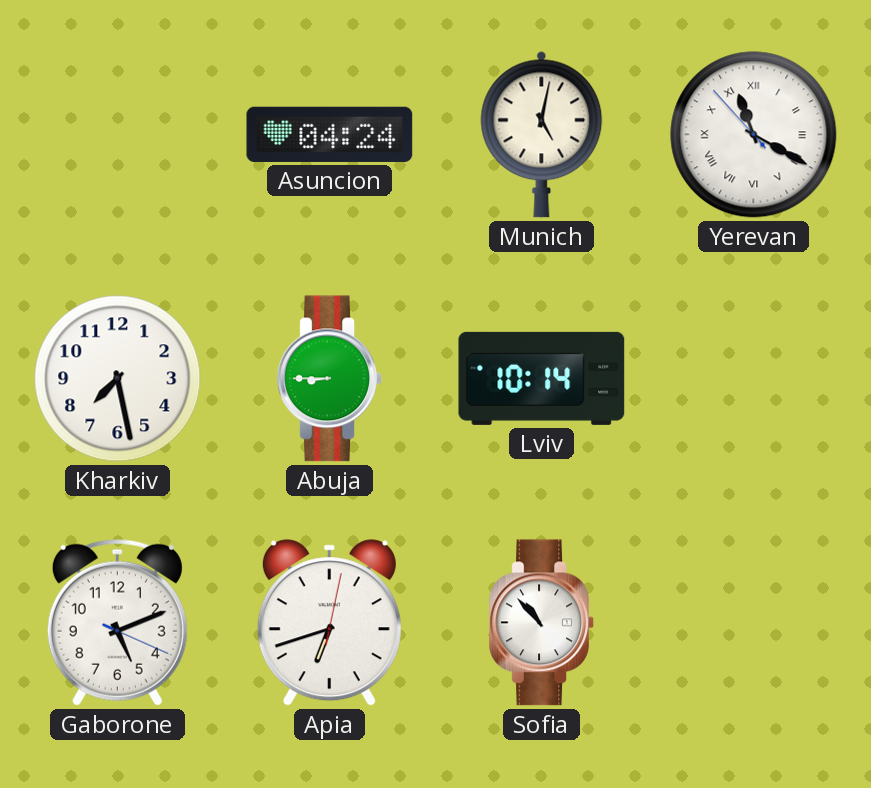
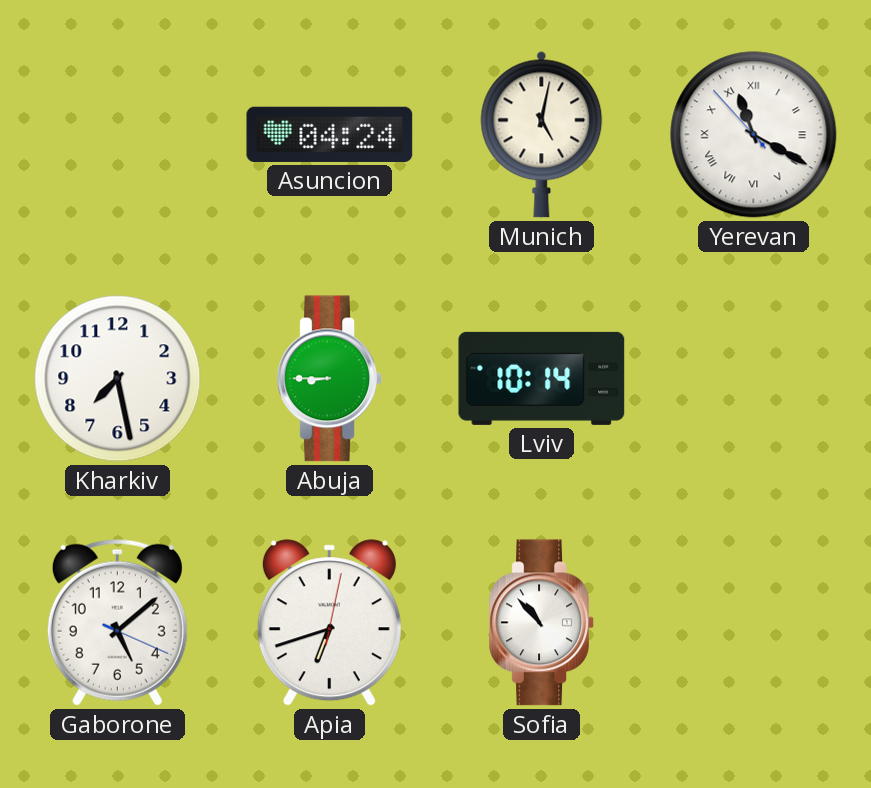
Gaborone: 5:11 -> 5:08 (117, 622)
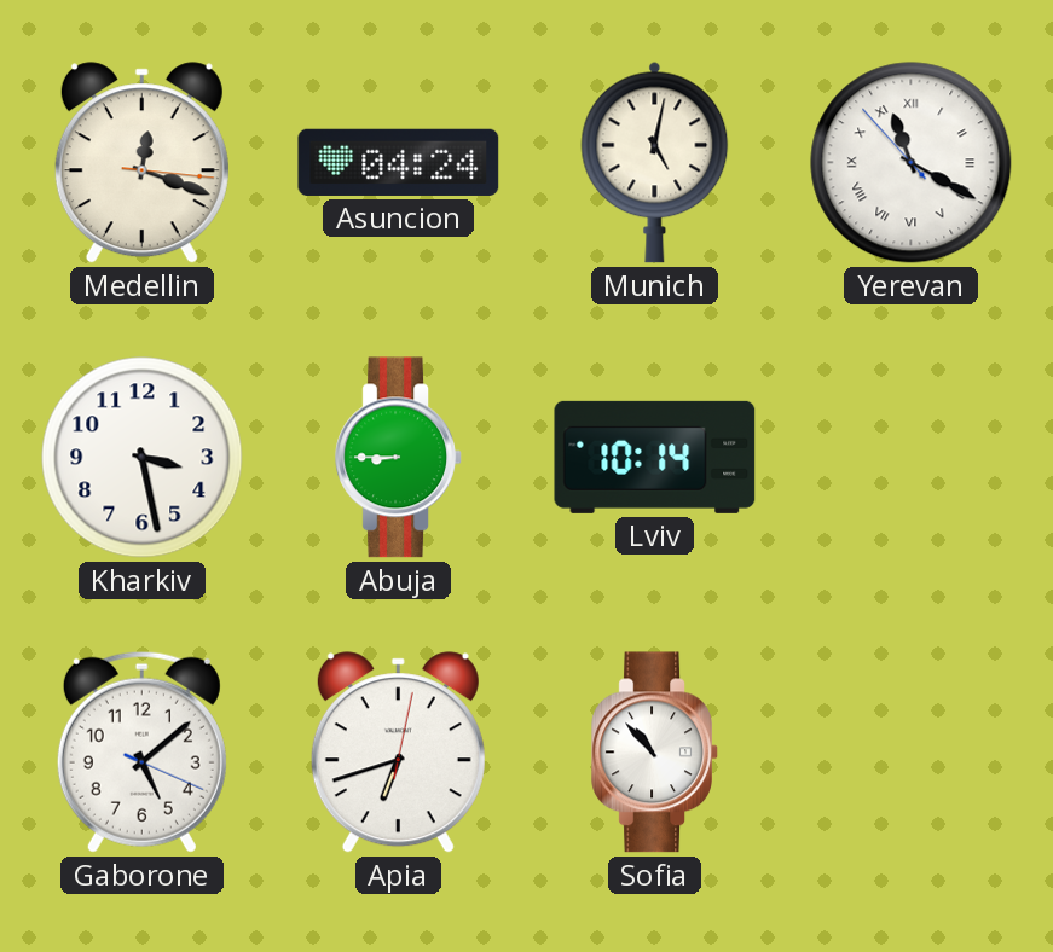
Medellin: none -> 12:18 (141, 163)
Kharkiv: 7:28 -> 3:28 (143, 458)
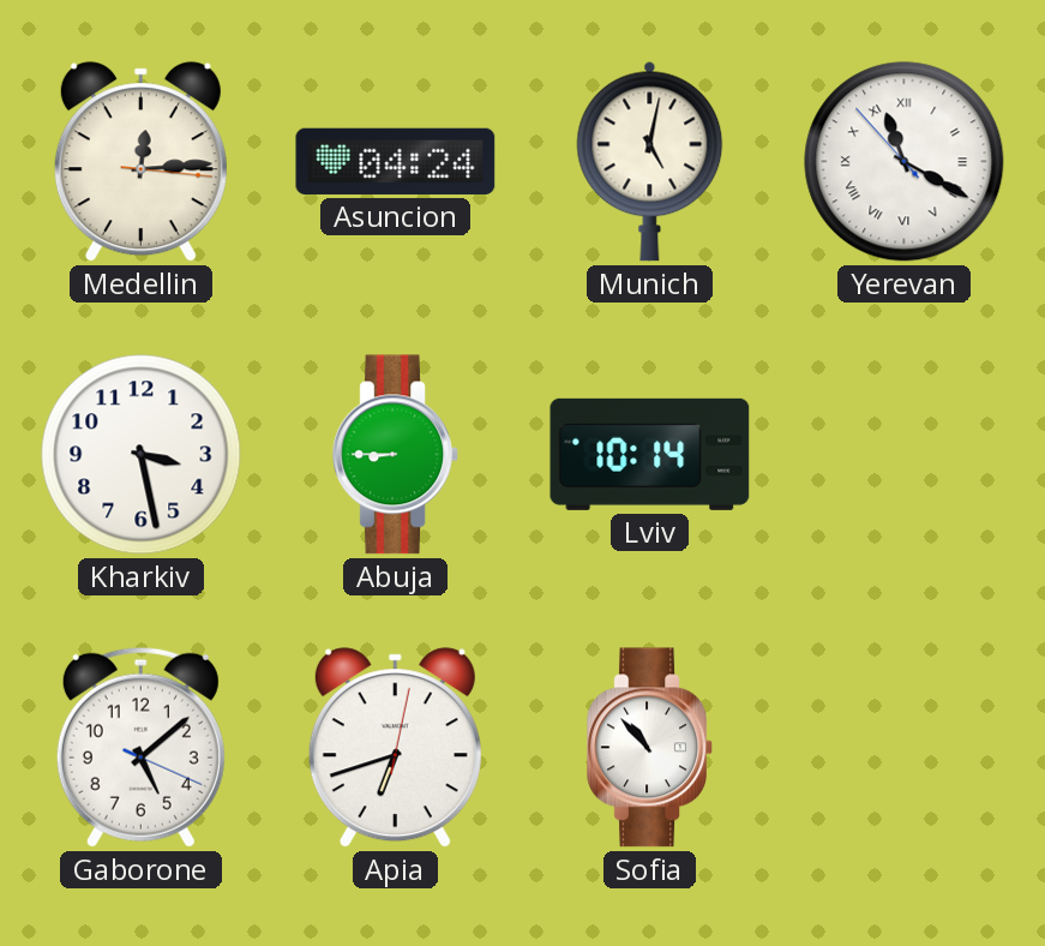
Medellin: 12:18 -> 12:14 (140, 162)
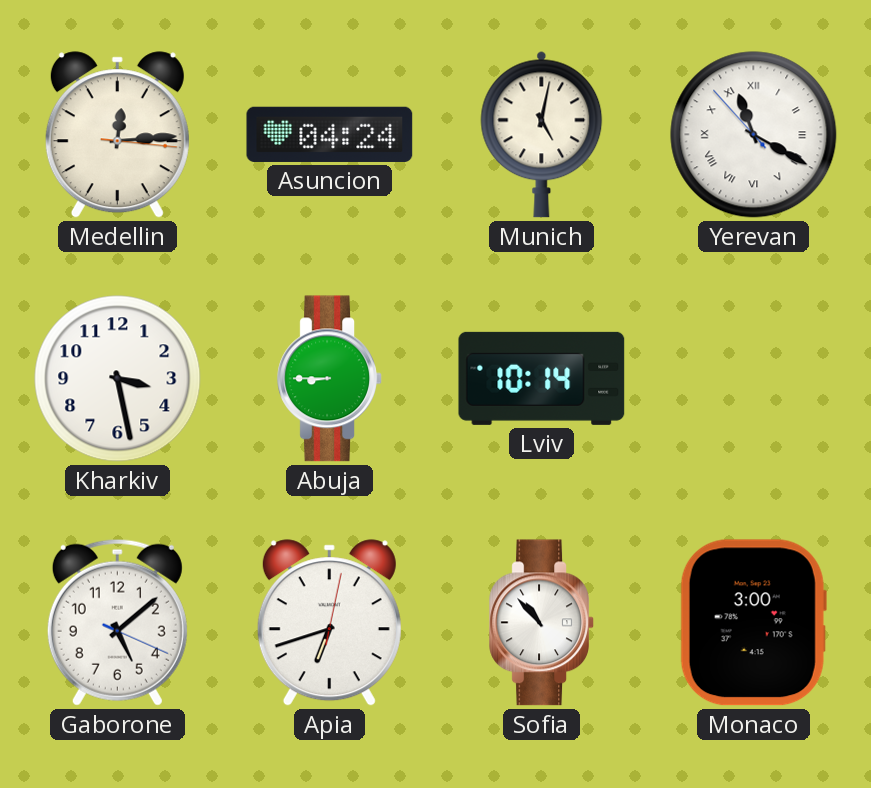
Monaco: none -> 3:00 (753, 623)
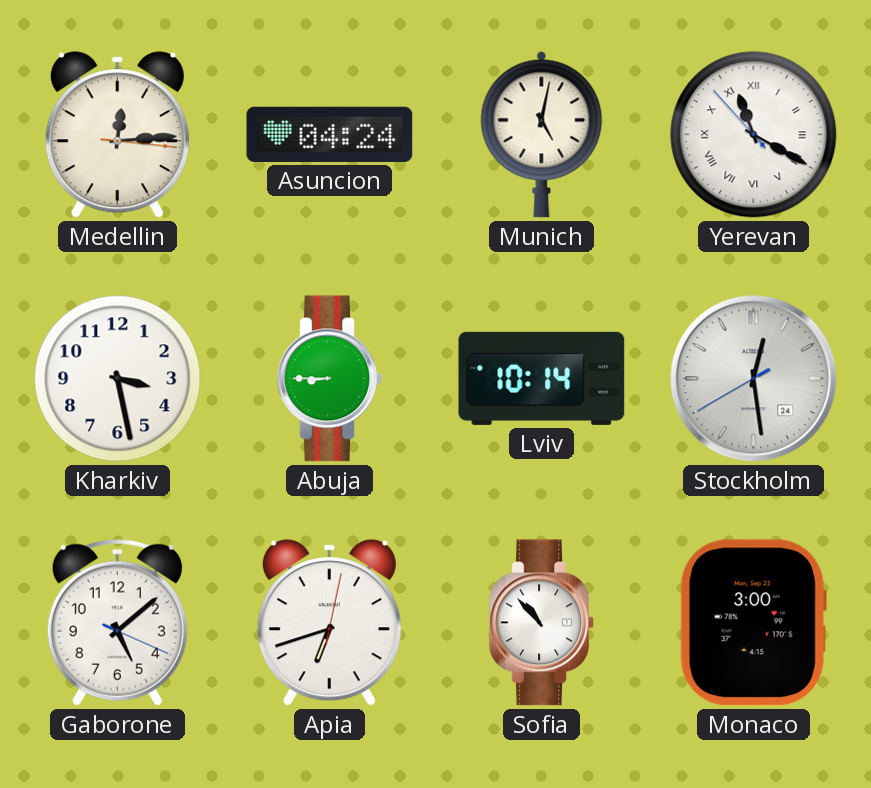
Stockholm: none -> 12:28 (754, 379)
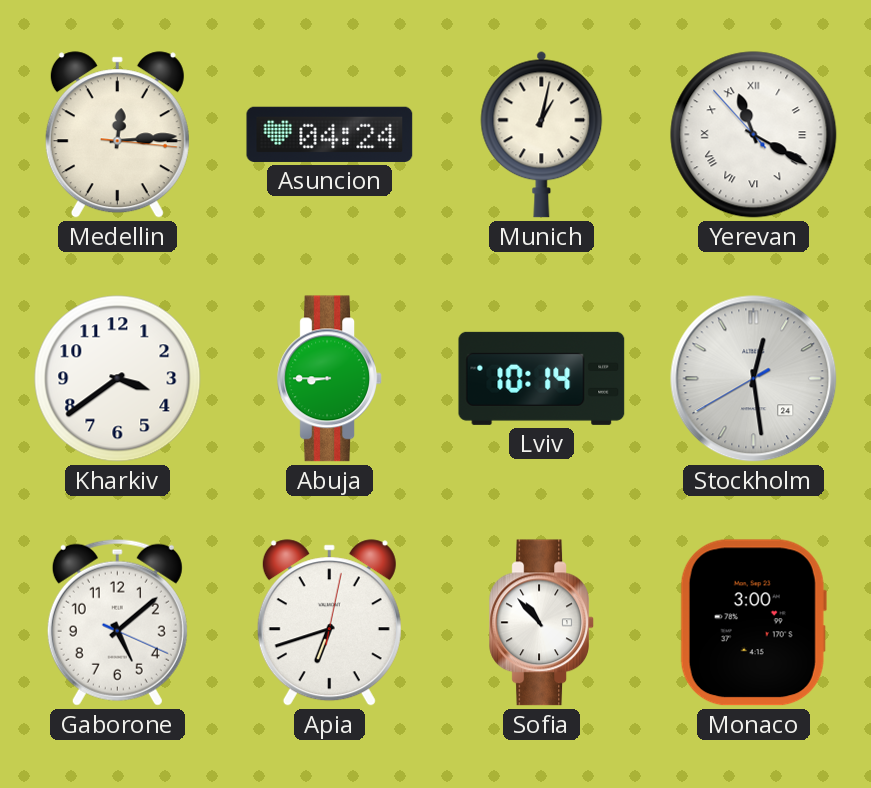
Munich: 5:02 -> 1:02 (542, 134)
Kharkiv: 3:28 -> 3:39 (118, 379)
